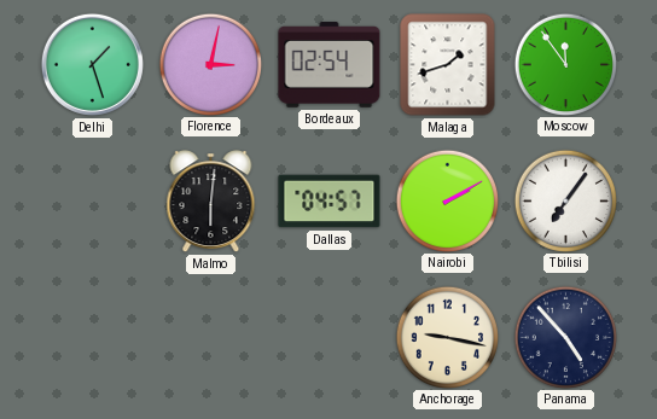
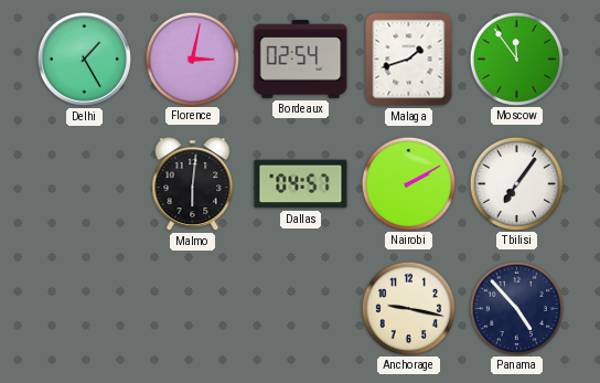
Delhi: 1:27 -> 1:25 (84, 58)
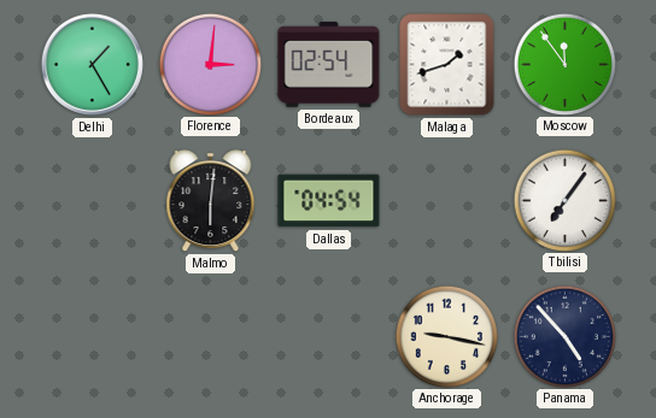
Florence: 3:02 -> 3:01 (210, 64)
Dallas: 04:57 -> 04:54 (329, 201)
Nairobi: 2:10 -> none (408, 183)
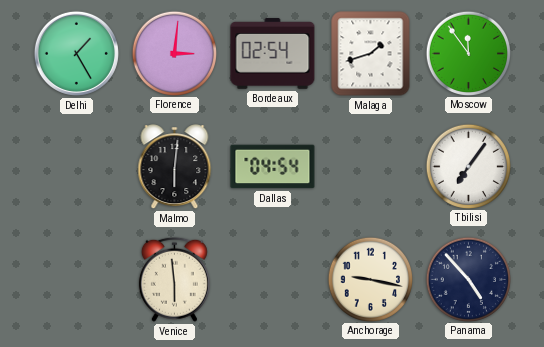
Venice: none -> 5:59 (174, 279)
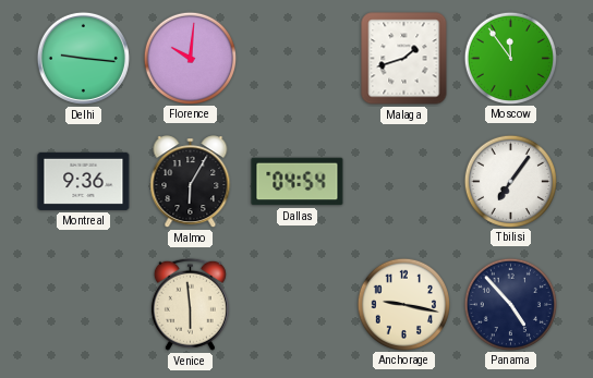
Delhi: 1:25 -> 9:16 (83, 58)
Florence: 3:01 -> 10:01 (190, 58)
Bordeaux: 02:54 -> none (273, 54)
Montreal: none -> 9:36 (84, 181)
Malmo: 6:01 -> 6:05 (191, 182)
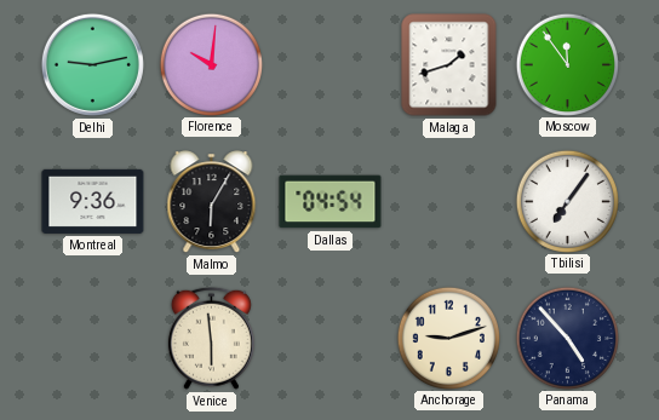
Delhi: 9:16 -> 9:13 (92, 64)
Anchorage: 9:17 -> 9:12 (448, 338)
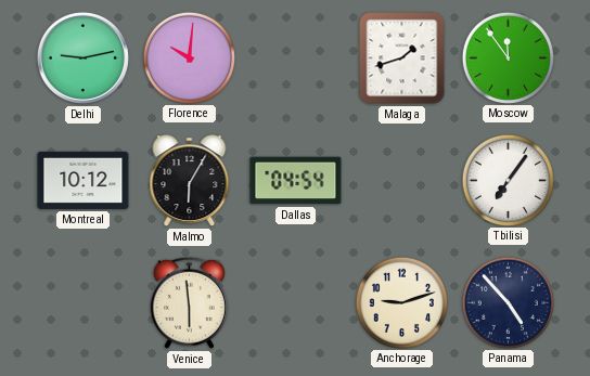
Montreal: 9:36 -> 10:12 (84, 180)
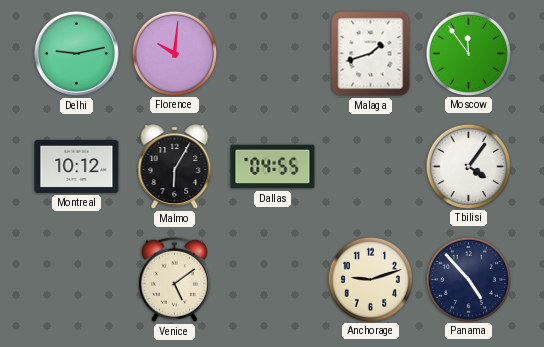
Dallas: 04:54 -> 04:55 (273, 167)
Tbilisi: 7:06 -> 4:06 (468, 166)
Venice: 5:59 -> 5:09 (174, 279)
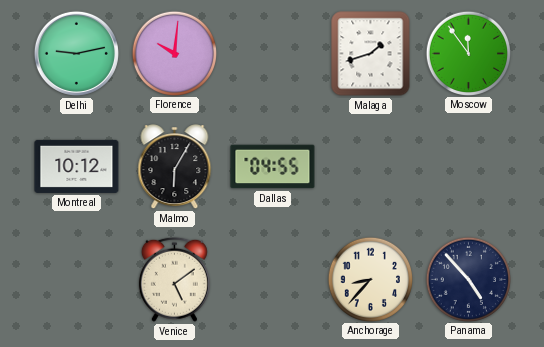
Tbilisi: 4:06 -> none (468, 166)
Anchorage: 9:12 -> 8:37 (370, 279)
